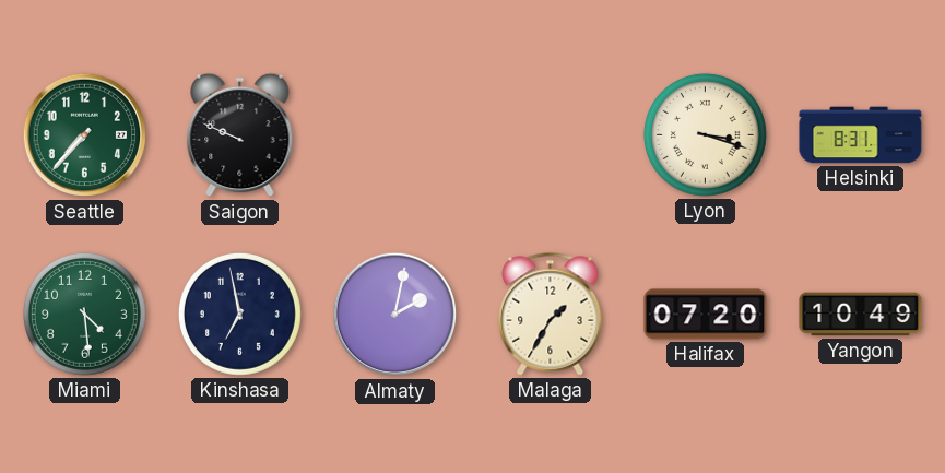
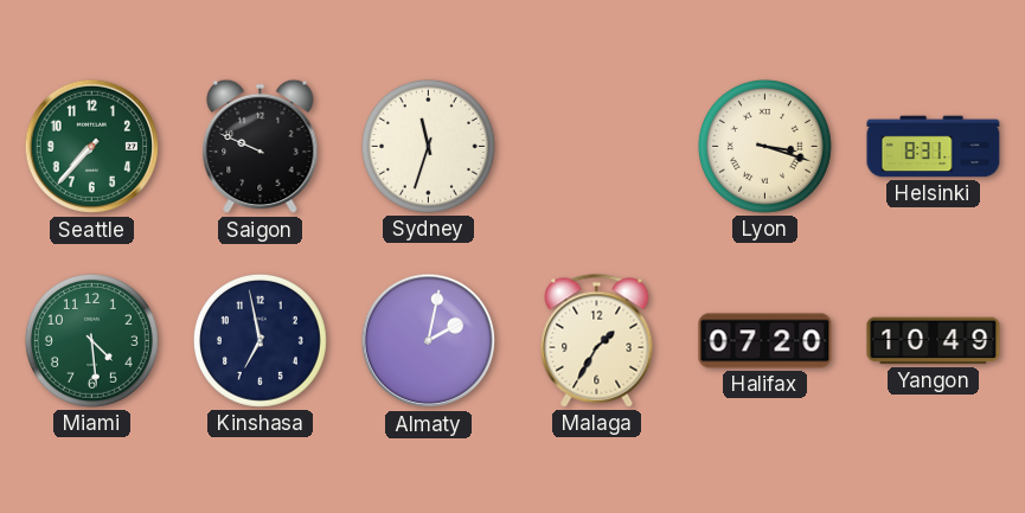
Sydney: none -> 11:33 (428, 146)
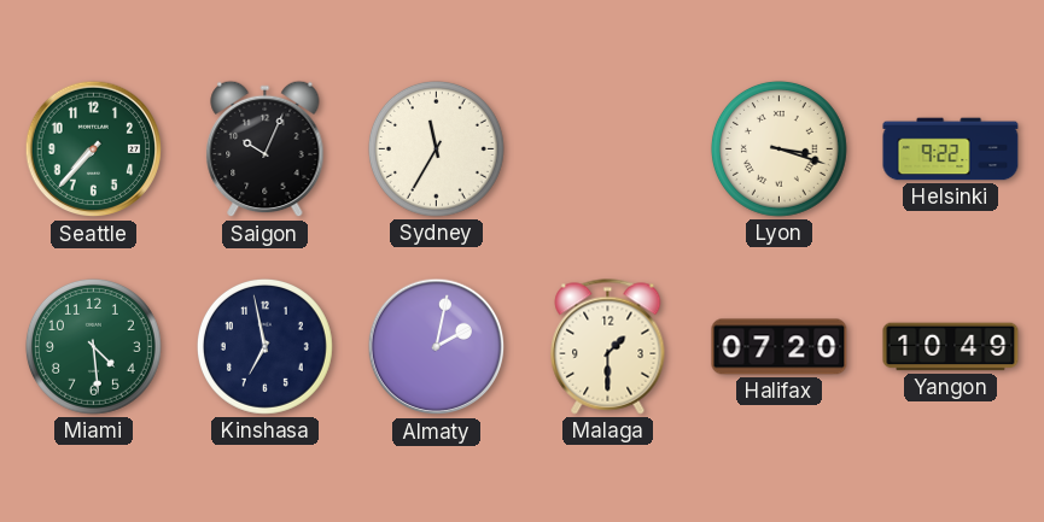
Saigon: 9:49 -> 10:04 (266, 149)
Sydney: 11:33 -> 11:35 (436, 148)
Helsinki: 8:31 -> 9:22 (951, 149)
Malaga: 1:35 -> 1:30 (608, 347)
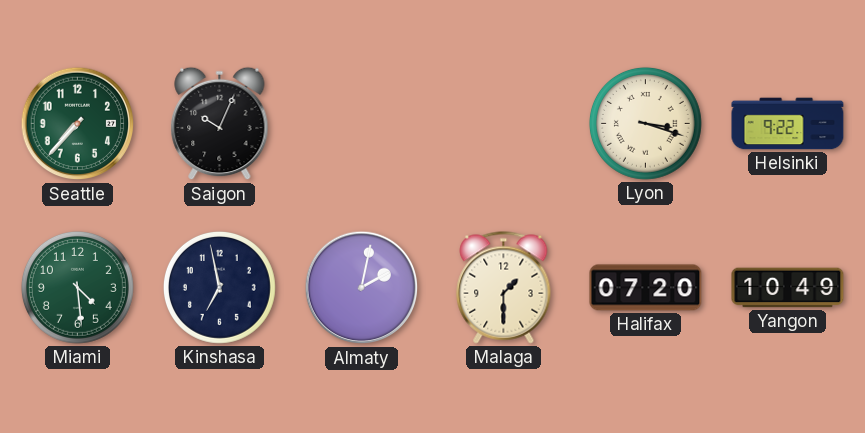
Sydney: 11:35 -> none (436, 148)
